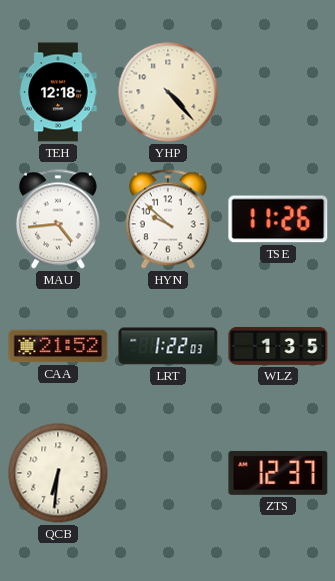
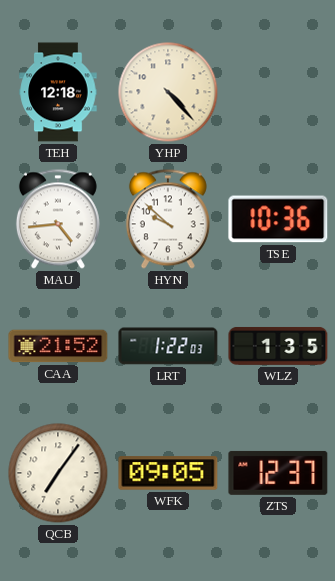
TSE: 11:26 -> 10:36 (278, 219)
QCB: 6:31 -> 7:06 (58, 473)
WFK: none -> 09:05 (168, 473)
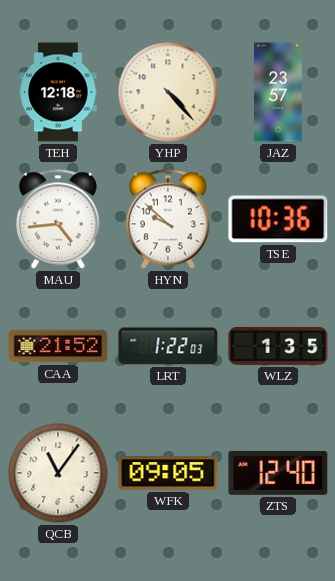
JAZ: none -> 23:57 (279, 92)
QCB: 7:06 -> 11:06 (58, 473)
ZTS: 12:37 -> 12:40 (278, 473)
